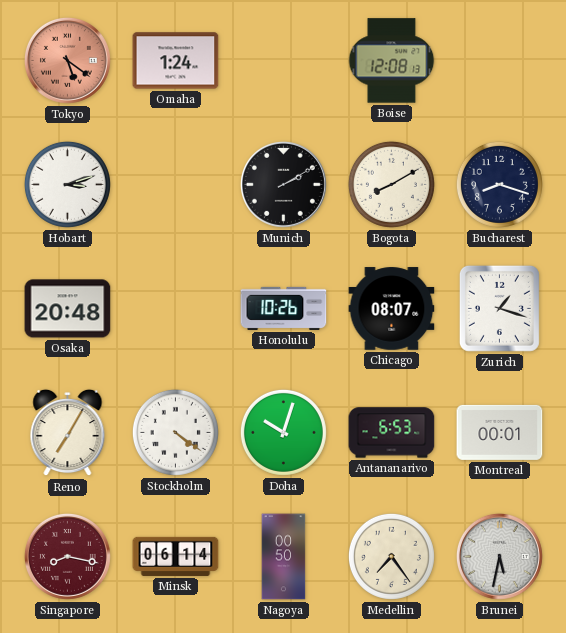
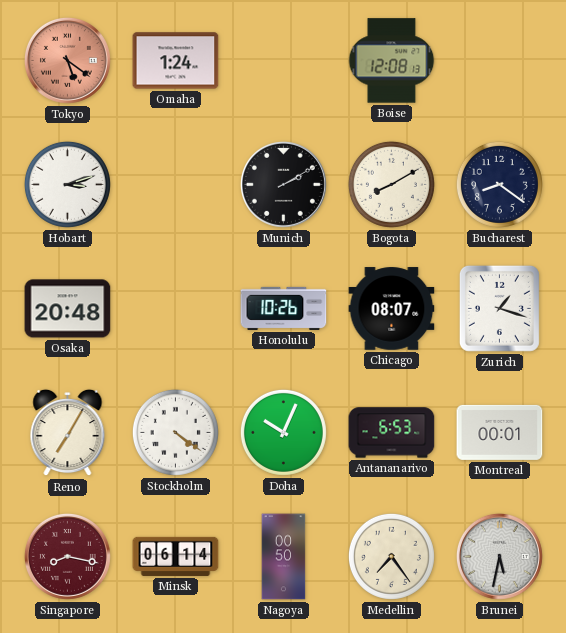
Bucharest: 8:18 -> 8:21 (499, 184)
Doha: 10:03 -> 10:04 (283, 432)
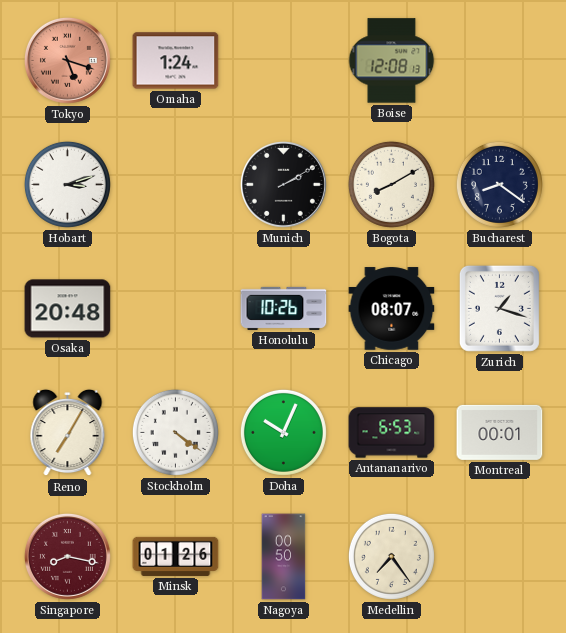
Tokyo: 5:21 -> 5:18 (67, 60)
Minsk: 06:14 -> 01:26 (176, 556)
Brunei: 5:32 -> none (499, 556)
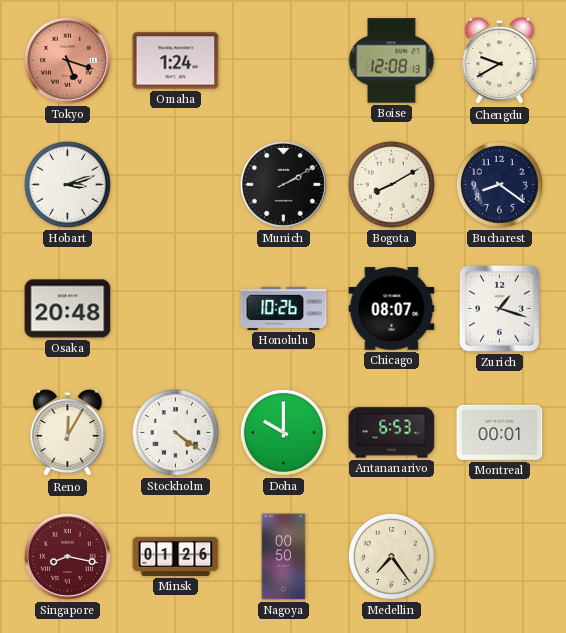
Chengdu: none -> 9:40 (500, 61)
Reno: 7:05 -> 12:05 (68, 433)
Doha: 10:04 -> 10:00 (283, 432)
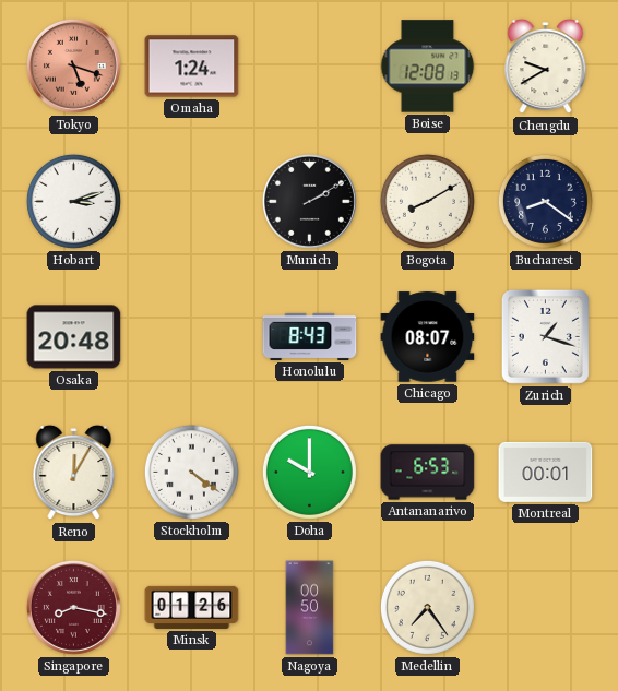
Honolulu: 10:26 -> 8:43 (310, 336)
